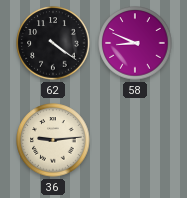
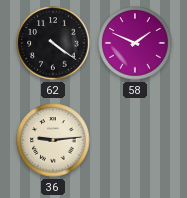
58: 8:49 -> 1:49 (135, 43)
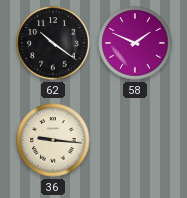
62: 4:21 -> 10:21 (53, 43)
36: 9:14 -> 9:16 (53, 140)
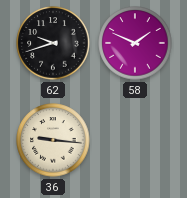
62: 10:21 -> 9:42 (53, 43)
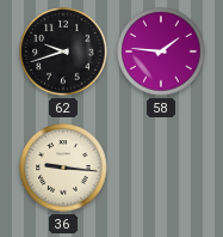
58: 1:49 -> 1:46 (161, 51)
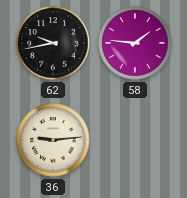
62: 9:42 -> 9:43 (53, 43)
36: 9:16 -> 9:14 (53, 140)
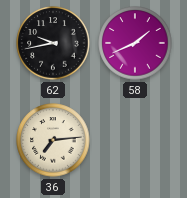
58: 1:46 -> 1:41 (135, 43)
36: 9:14 -> 7:14 (53, 140)
